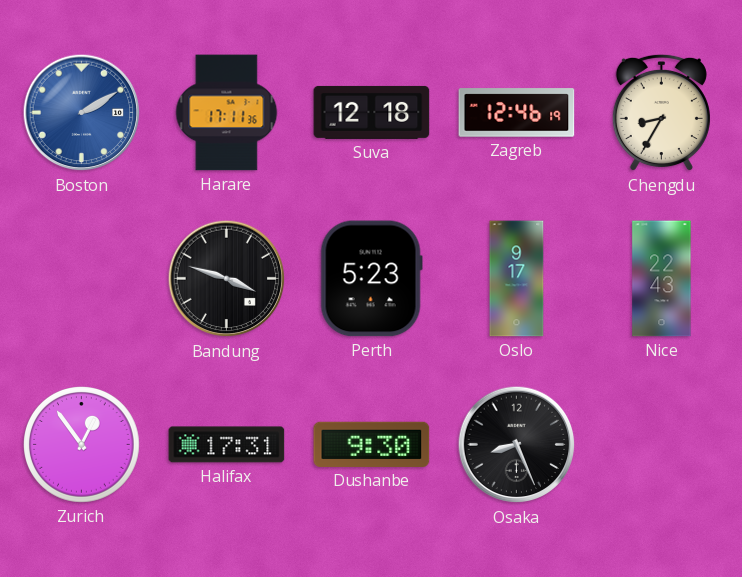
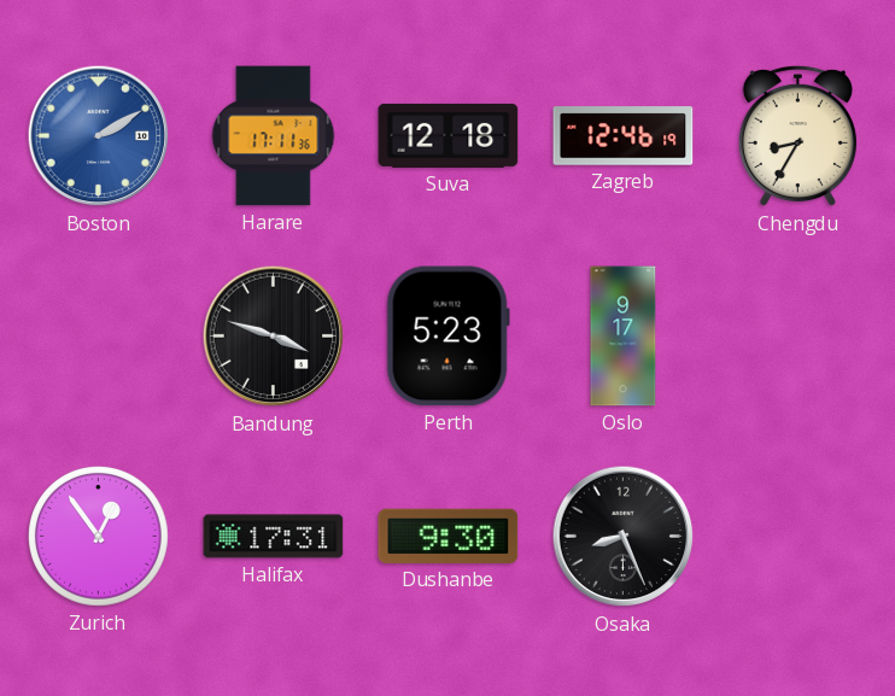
Nice: 22:43 -> none (662, 279)
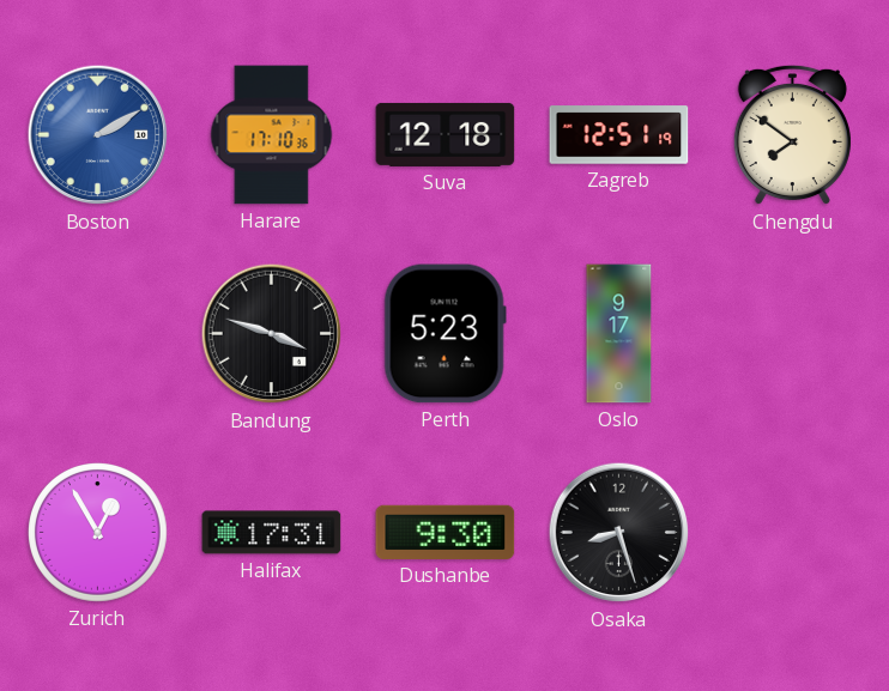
Harare: 17:11 -> 17:10 (272, 135)
Zagreb: 12:46 -> 12:51 (619, 135)
Chengdu: 8:35 -> 7:51 (792, 135)
Zurich: 12:54 -> 12:55 (98, 533)
Osaka: 8:26 -> 8:27 (619, 533)
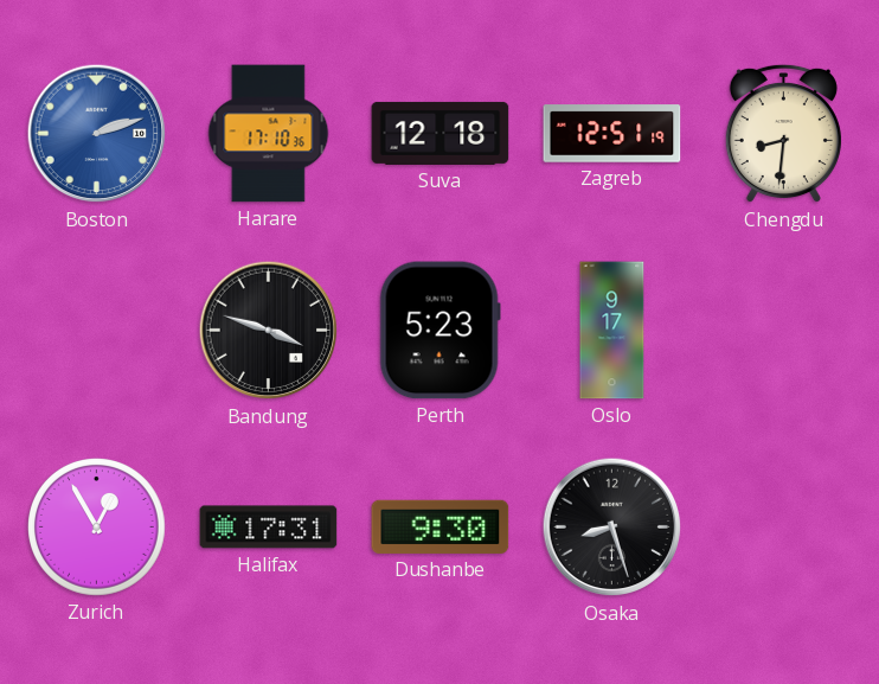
Boston: 2:10 -> 2:12 (97, 134)
Chengdu: 7:51 -> 8:31 (783, 134)
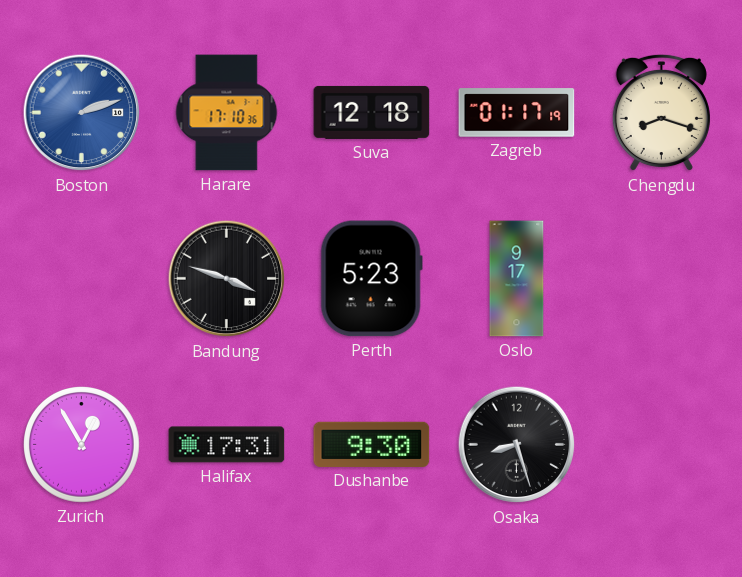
Zagreb: 12:51 -> 01:17 (517, 113)
Chengdu: 8:31 -> 8:18 (661, 113)
